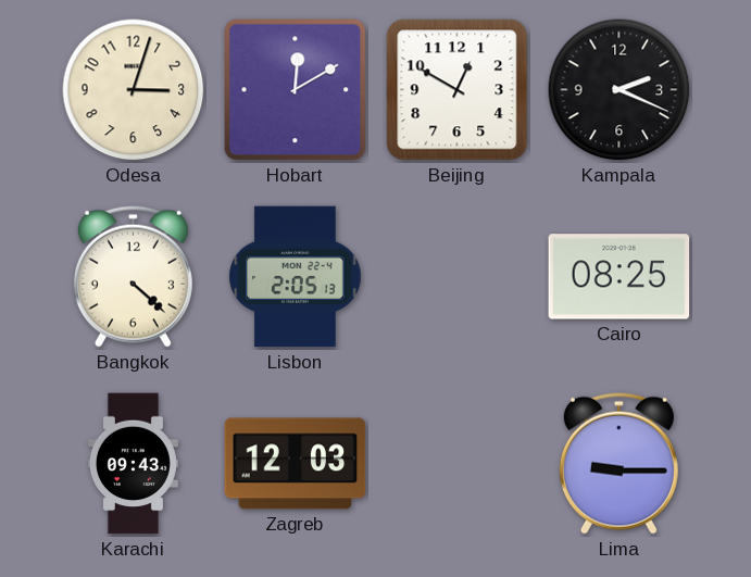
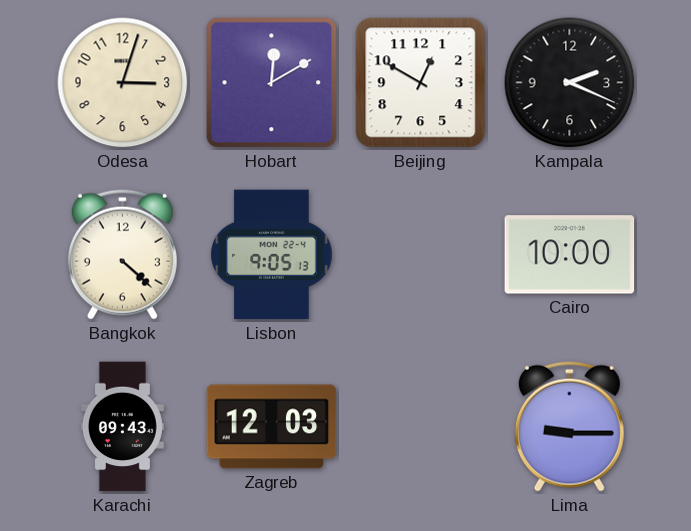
Lisbon: 2:05 -> 9:05 (272, 255)
Cairo: 08:25 -> 10:00 (570, 255)
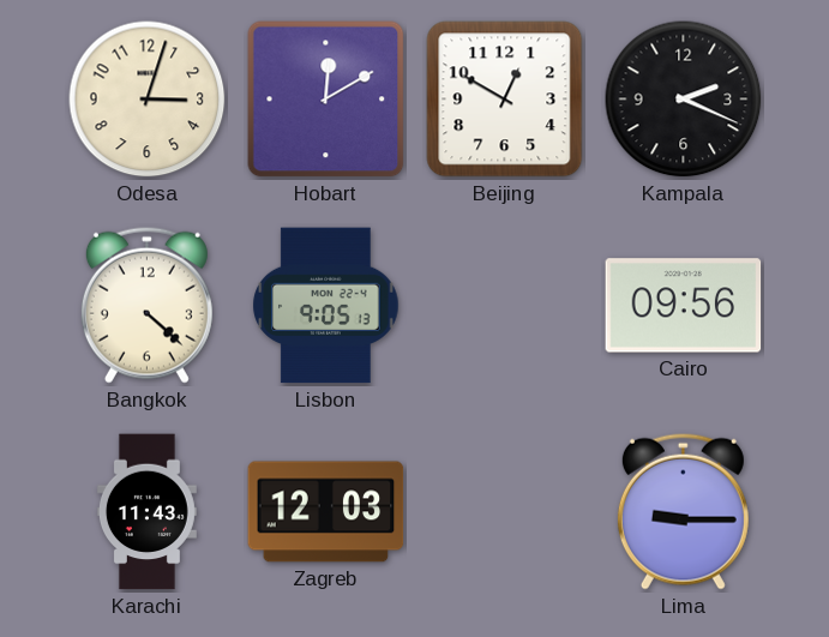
Cairo: 10:00 -> 09:56 (684, 306)
Karachi: 09:43 -> 11:43 (146, 512)
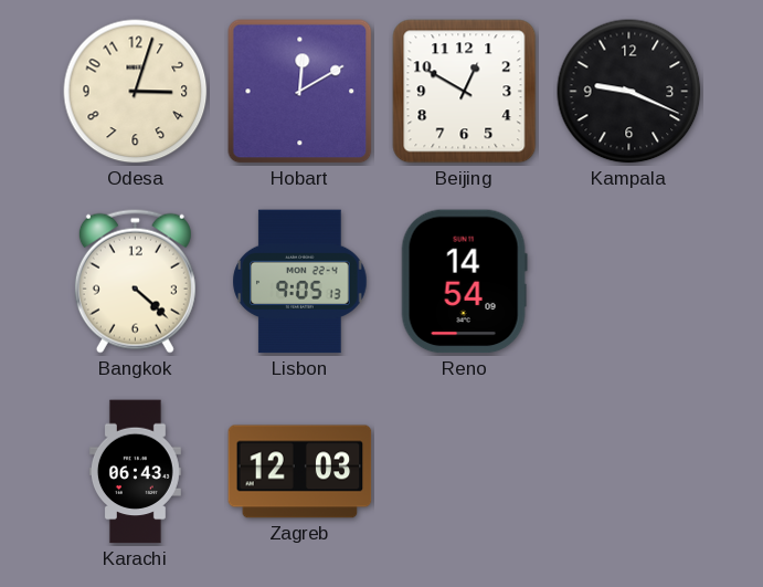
Kampala: 2:19 -> 9:19 (629, 92)
Reno: none -> 14:54 (464, 282)
Cairo: 09:56 -> none (684, 306)
Karachi: 11:43 -> 06:43 (135, 472)
Lima: 9:15 -> none (683, 511)
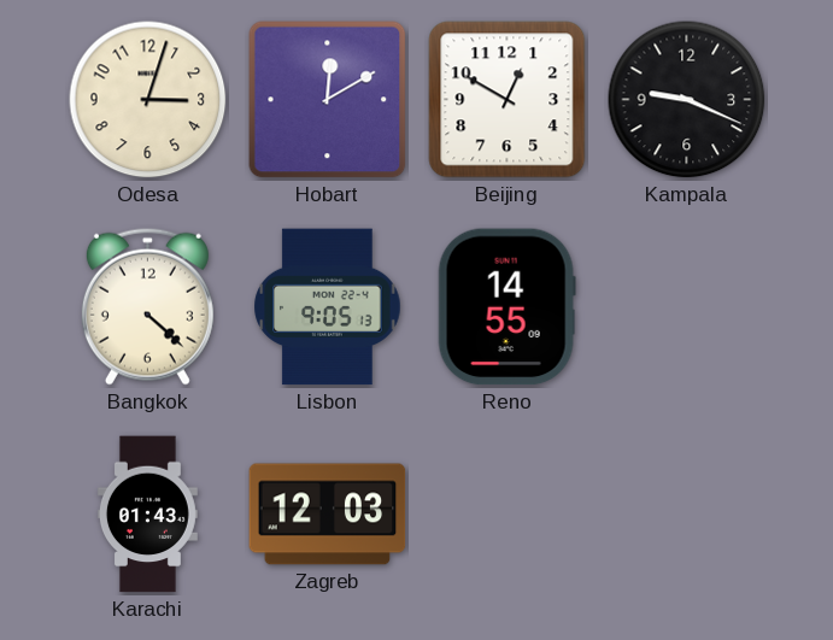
Reno: 14:54 -> 14:55 (506, 307)
Karachi: 06:43 -> 01:43 (147, 515)
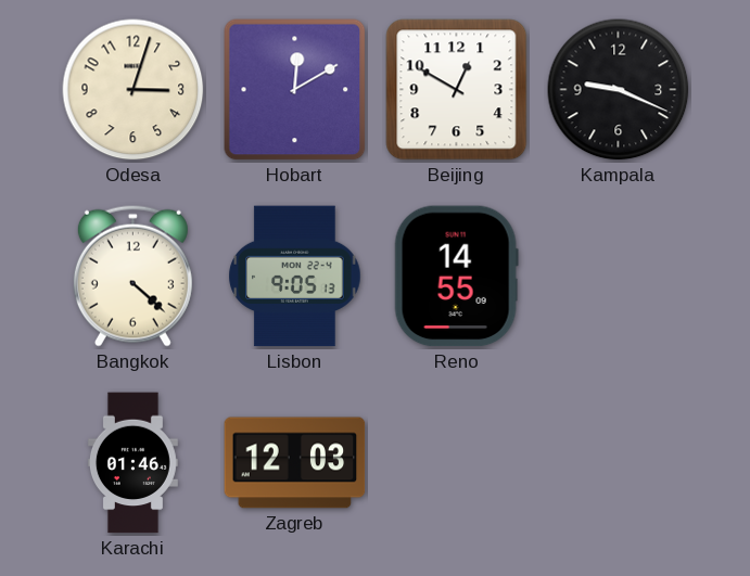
Karachi: 01:43 -> 01:46 (132, 463)
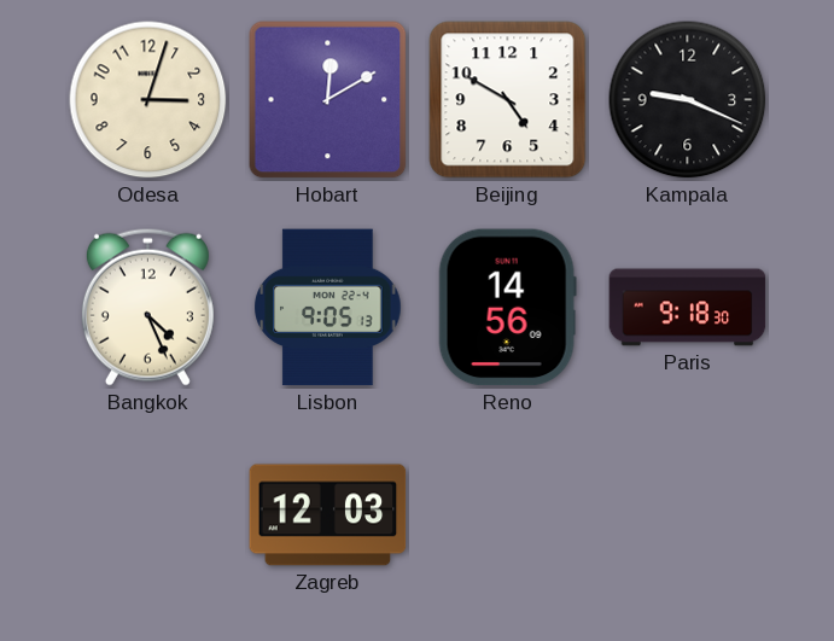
Beijing: 12:50 -> 4:50 (508, 100)
Bangkok: 4:22 -> 4:26 (147, 307)
Reno: 14:55 -> 14:56 (507, 308)
Paris: none -> 9:18 (688, 308)
Karachi: 01:46 -> none (132, 463)
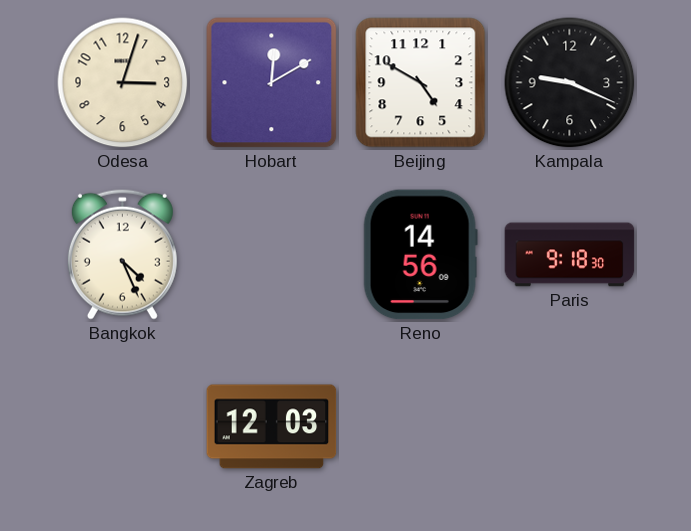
Lisbon: 9:05 -> none (328, 308)
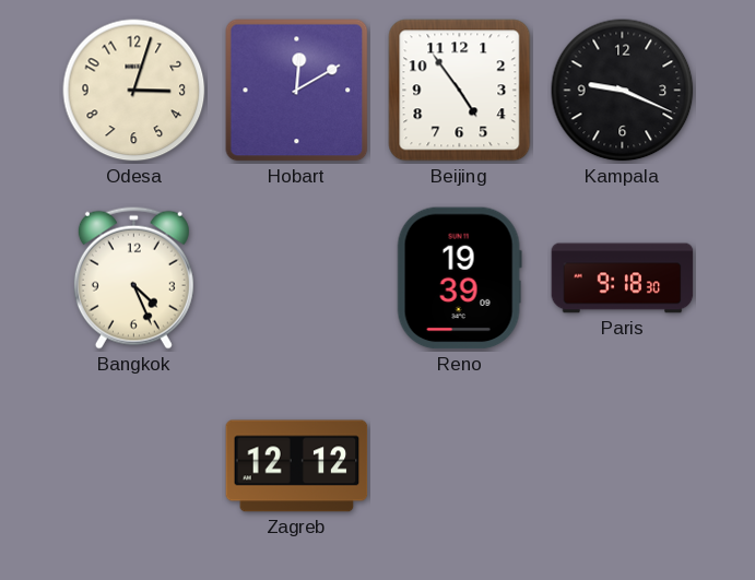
Beijing: 4:50 -> 4:54 (460, 91)
Reno: 14:56 -> 19:39 (459, 279)
Zagreb: 12:03 -> 12:12 (297, 466)
